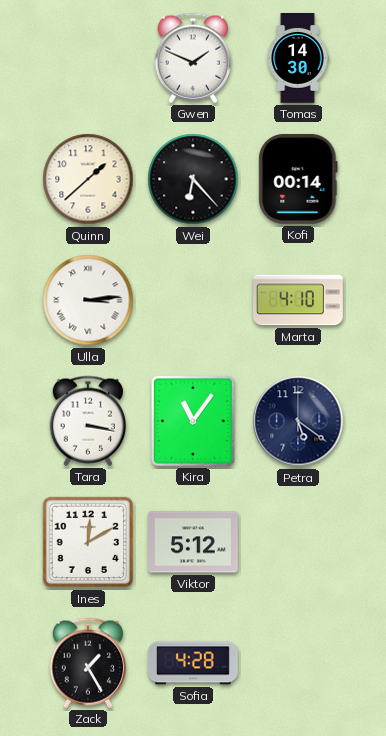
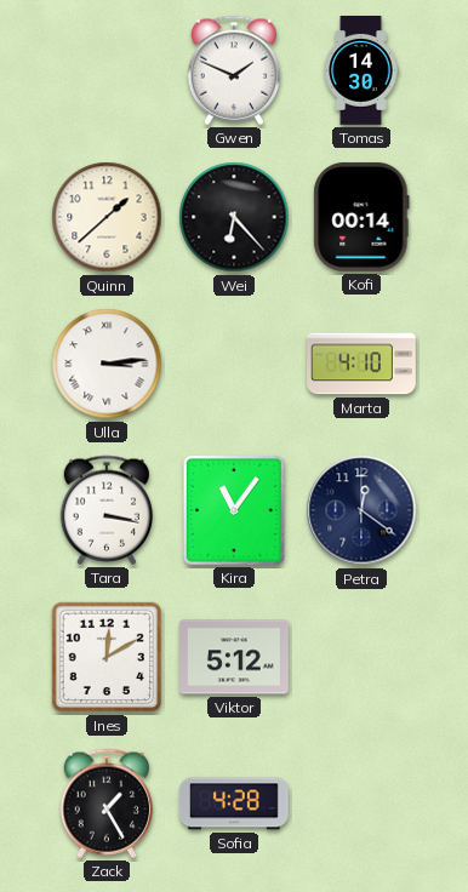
Petra: 5:21 -> 12:21 (361, 510)
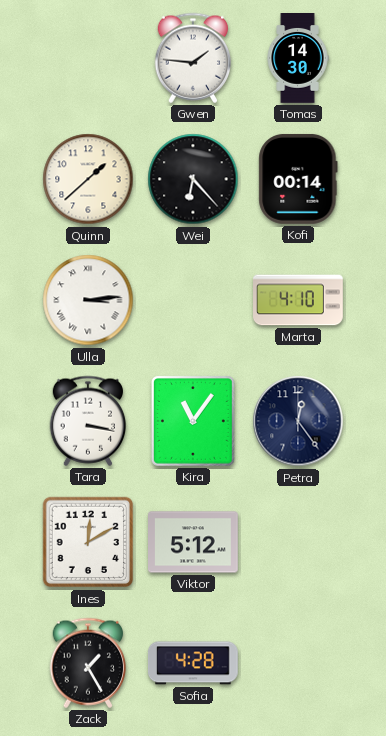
Gwen: 1:49 -> 1:46 (193, 58)
Petra: 12:21 -> 12:24 (298, 421)
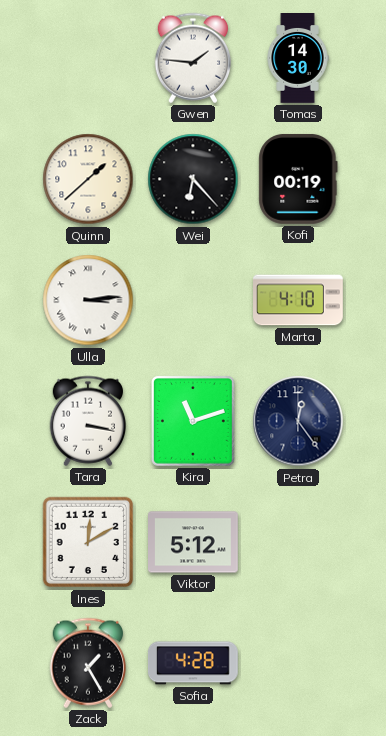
Kofi: 00:14 -> 00:19 (298, 179)
Kira: 11:06 -> 11:12 (193, 421)
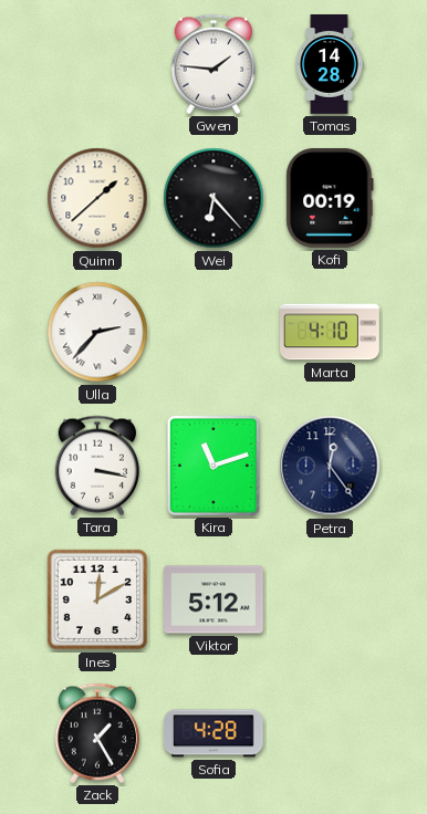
Tomas: 14:30 -> 14:28 (330, 65)
Ulla: 3:14 -> 2:37 (97, 332)
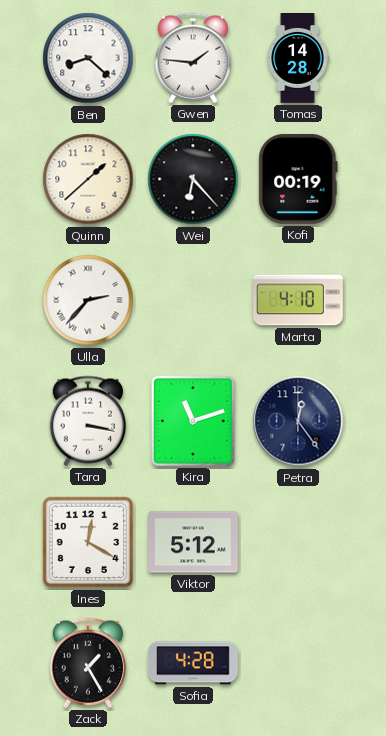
Ben: none -> 8:22 (88, 58)
Ines: 12:10 -> 12:20 (88, 542)
